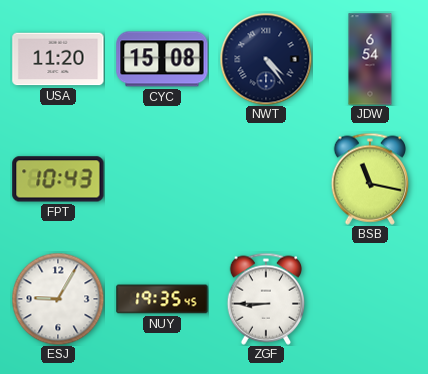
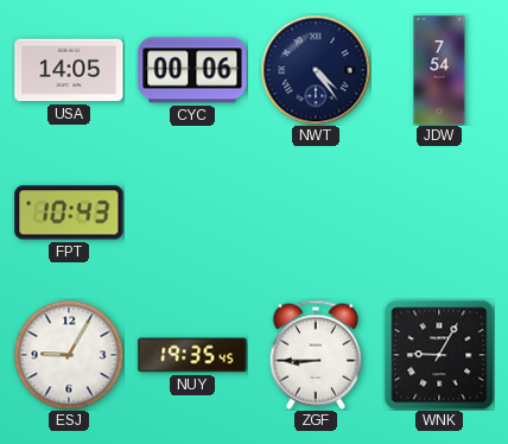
USA: 11:20 -> 14:05 (69, 70)
CYC: 15:08 -> 00:06 (192, 70)
JDW: 6:54 -> 7:54 (439, 70)
BSB: 11:17 -> none (369, 179)
WNK: none -> 9:05 (439, 355)
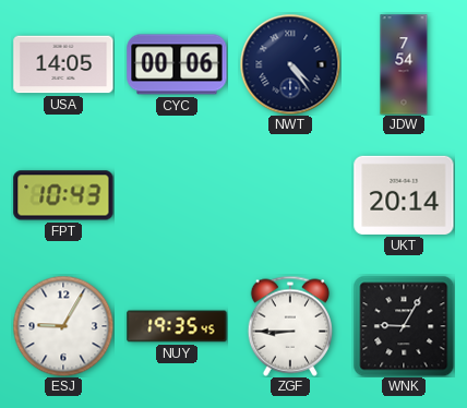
UKT: none -> 20:14 (404, 195)
